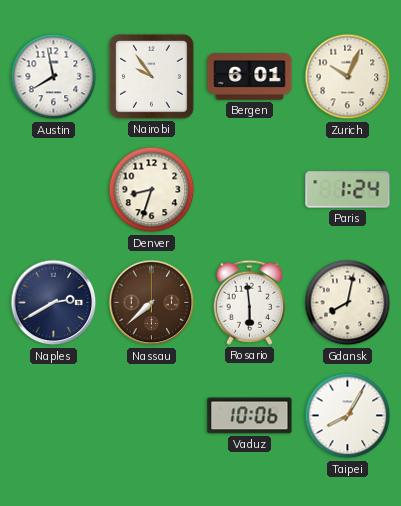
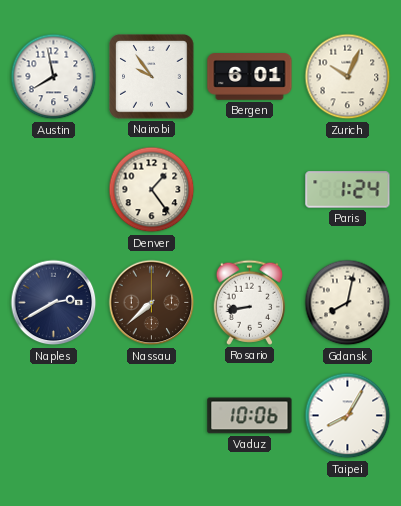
Denver: 8:33 -> 1:24 (152, 190)
Rosario: 5:59 -> 8:43 (249, 302)
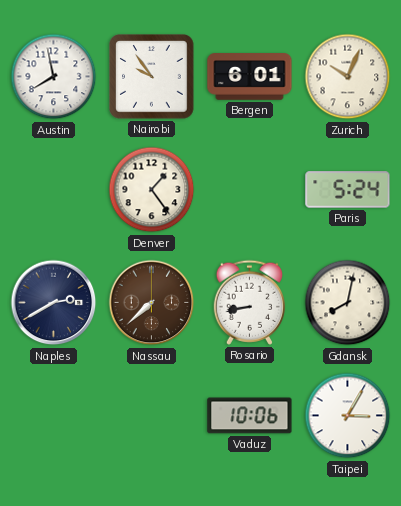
Paris: 1:24 -> 5:24 (348, 190)
Taipei: 8:05 -> 3:05 (348, 416)
